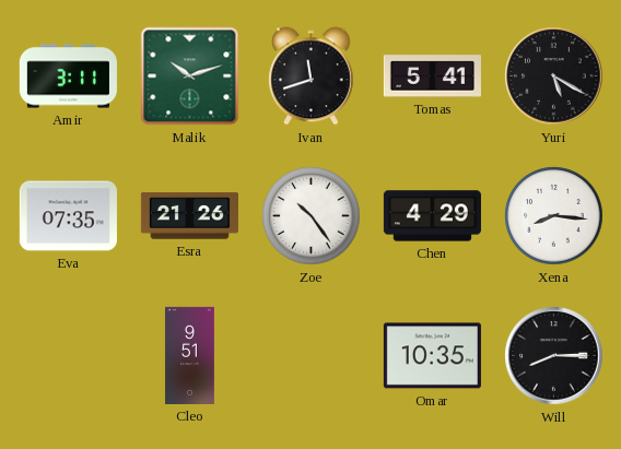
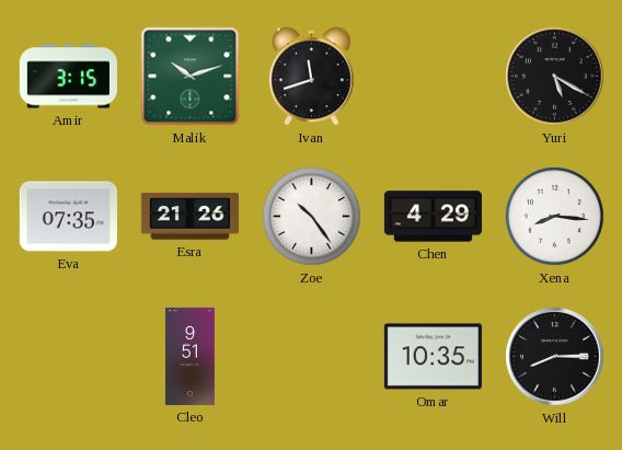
Amir: 3:11 -> 3:15 (68, 77)
Tomas: 5:41 -> none (432, 76)
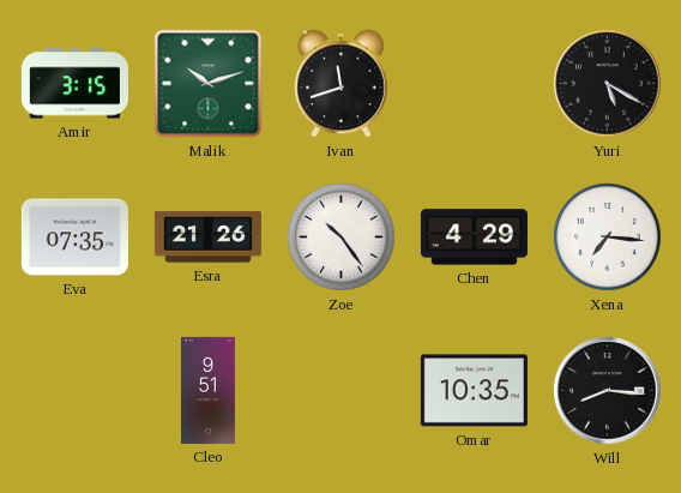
Xena: 8:16 -> 7:16 (608, 238)
Will: 8:15 -> 8:16 (608, 391)
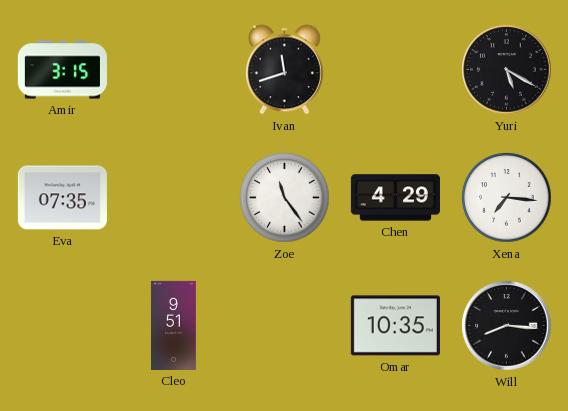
Malik: 10:12 -> none (209, 84)
Esra: 21:26 -> none (207, 238)
Zoe: 10:24 -> 11:24 (285, 198)
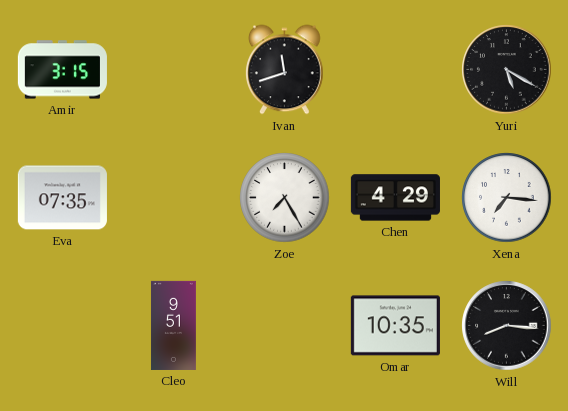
Zoe: 11:24 -> 7:25 (285, 198)
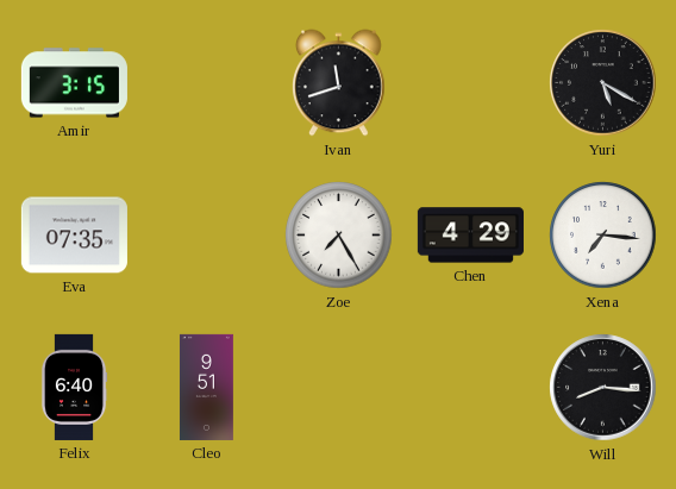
Felix: none -> 6:40 (74, 387)
Omar: 10:35 -> none (395, 326)
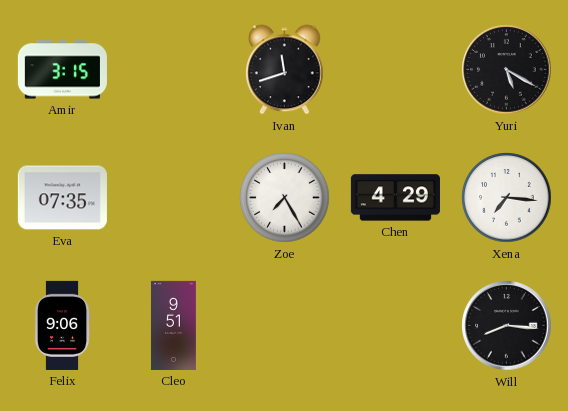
Felix: 6:40 -> 9:06 (62, 325)
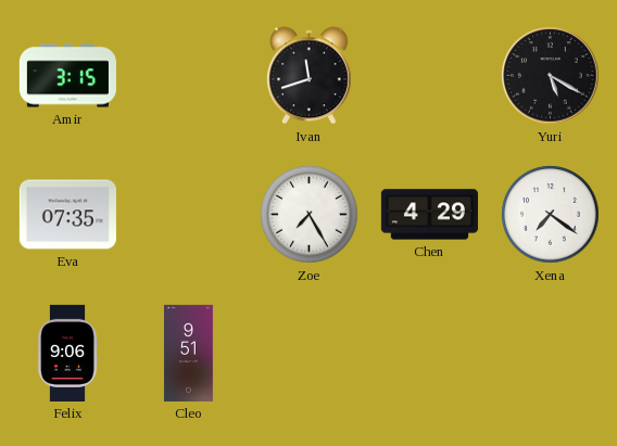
Xena: 7:16 -> 7:21 (551, 215)
Will: 8:16 -> none (507, 326)
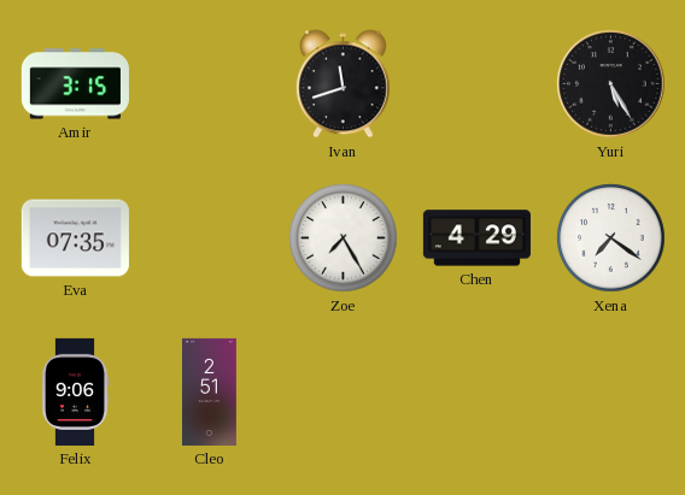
Yuri: 5:20 -> 5:25 (611, 84)
Cleo: 9:51 -> 2:51 (209, 391)
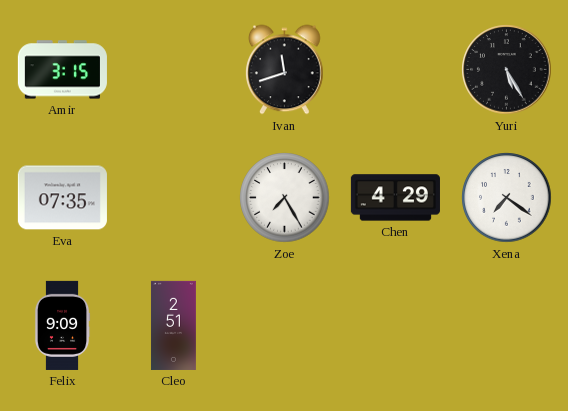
Felix: 9:06 -> 9:09 (62, 325)
